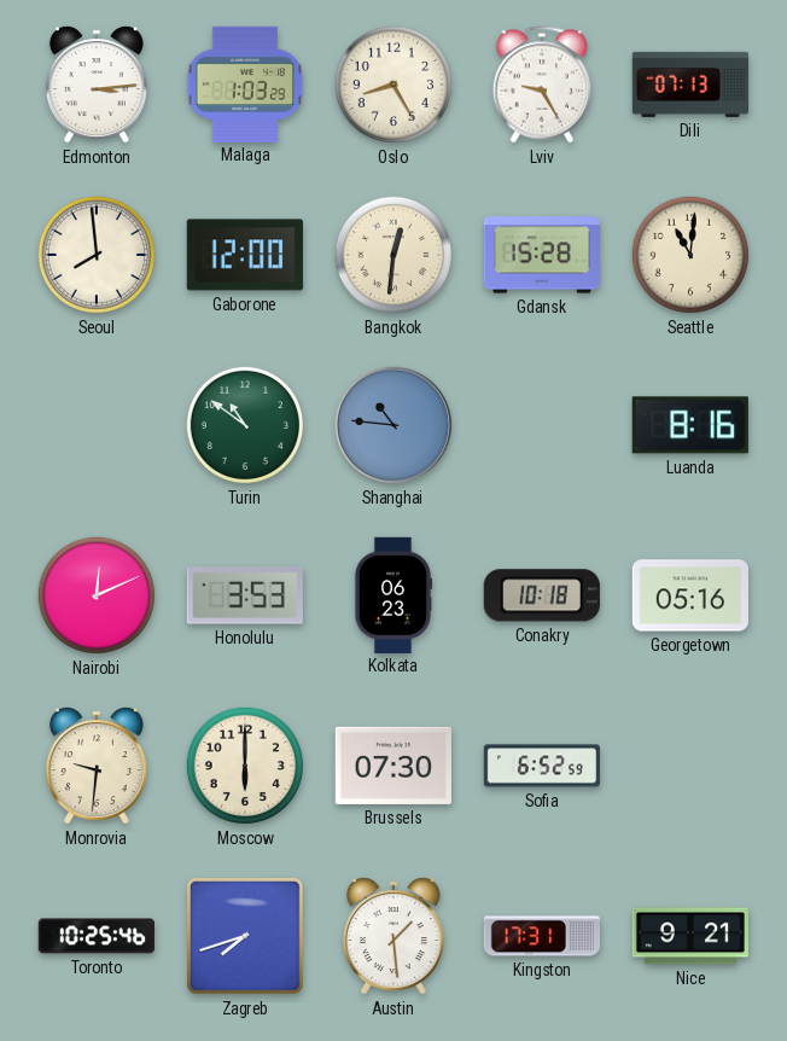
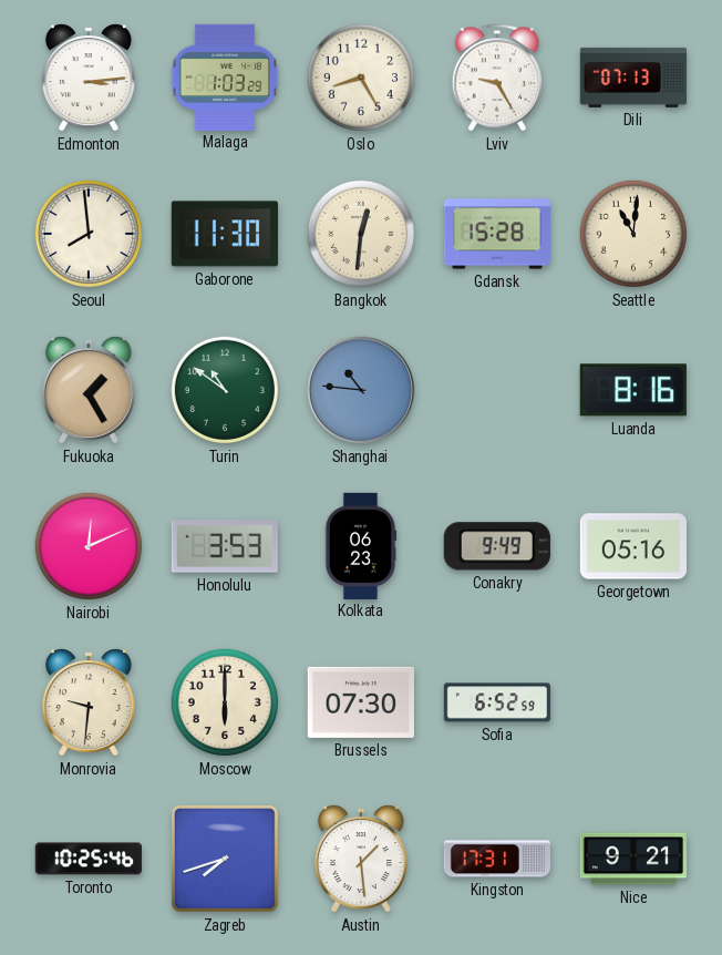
Gaborone: 12:00 -> 11:30 (225, 234)
Fukuoka: none -> 1:25 (89, 390)
Conakry: 10:18 -> 9:49 (497, 546)
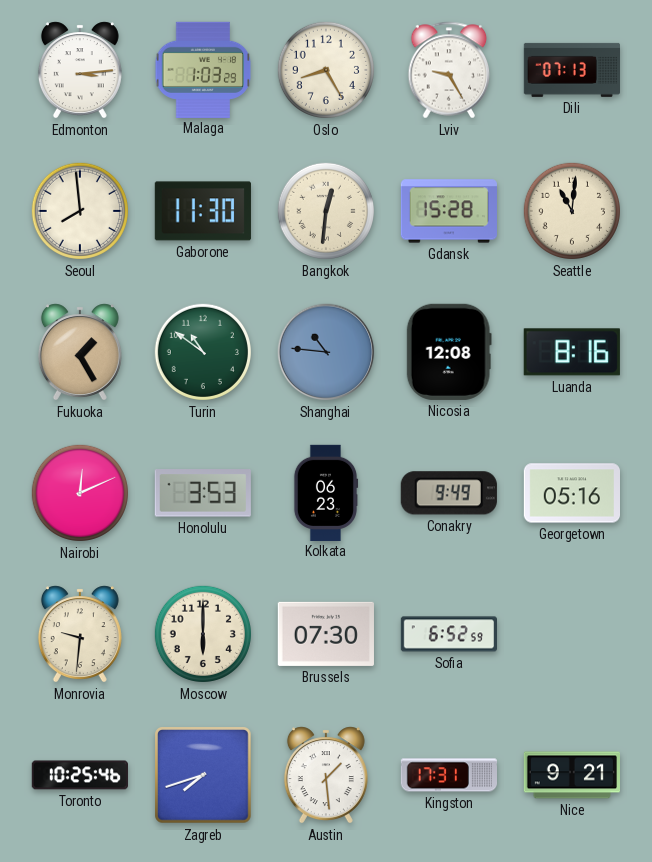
Nicosia: none -> 12:08 (449, 352)
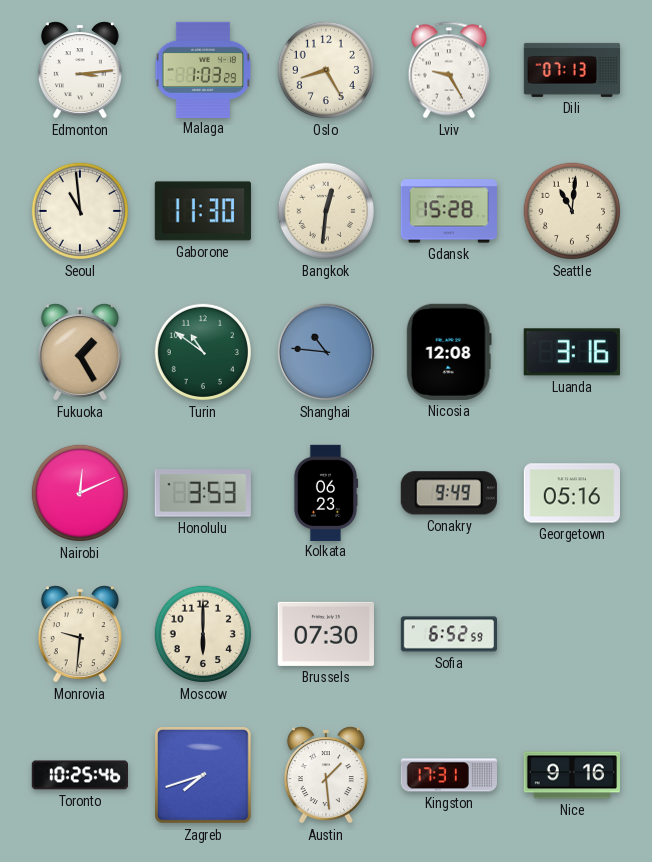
Seoul: 7:59 -> 10:59 (80, 211)
Luanda: 8:16 -> 3:16 (572, 352)
Nice: 9:21 -> 9:16 (571, 775)
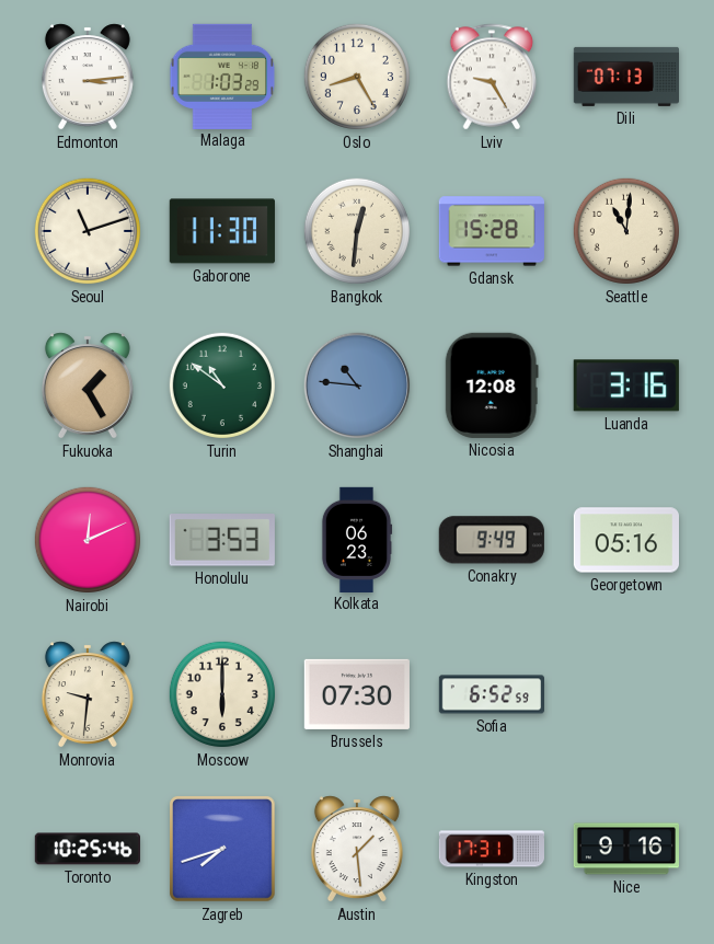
Seoul: 10:59 -> 11:12 (88, 231)
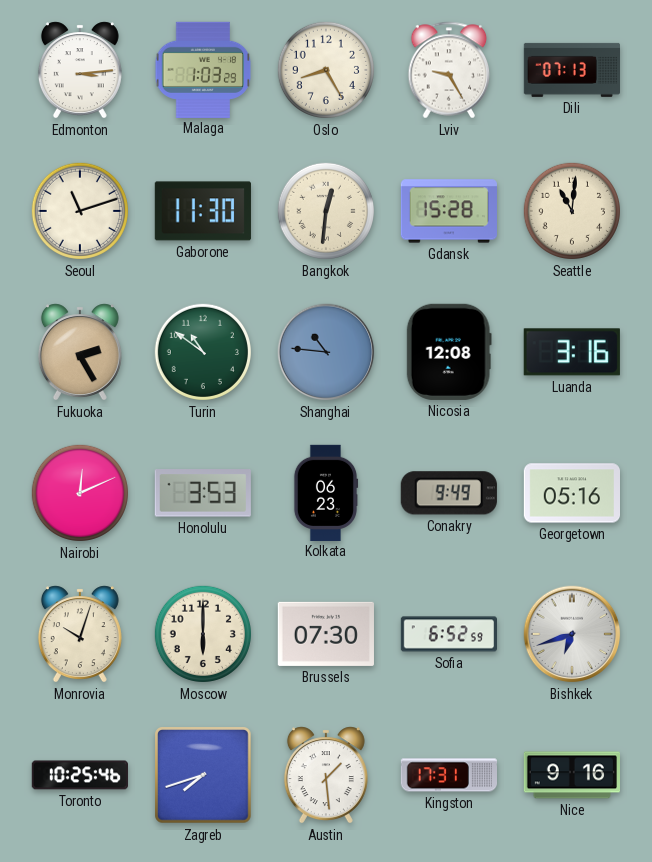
Fukuoka: 1:25 -> 2:25 (80, 352)
Monrovia: 9:31 -> 10:03 (80, 634)
Bishkek: none -> 6:42 (572, 634)
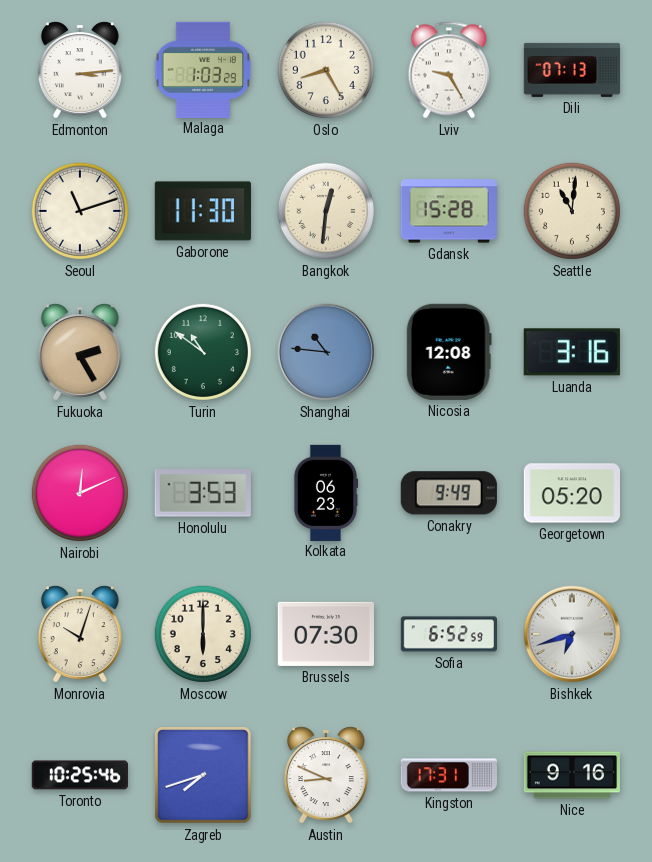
Georgetown: 05:16 -> 05:20 (571, 493)
Austin: 1:29 -> 8:49 (326, 775)
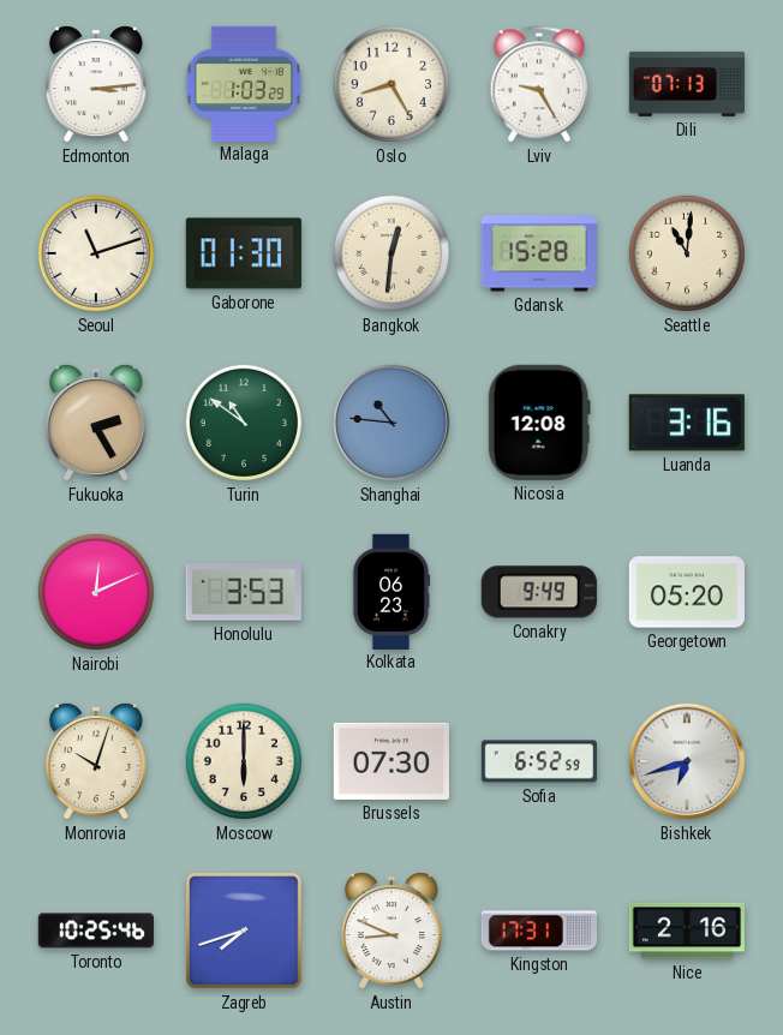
Gaborone: 11:30 -> 01:30 (244, 253)
Nice: 9:16 -> 2:16 (686, 931)
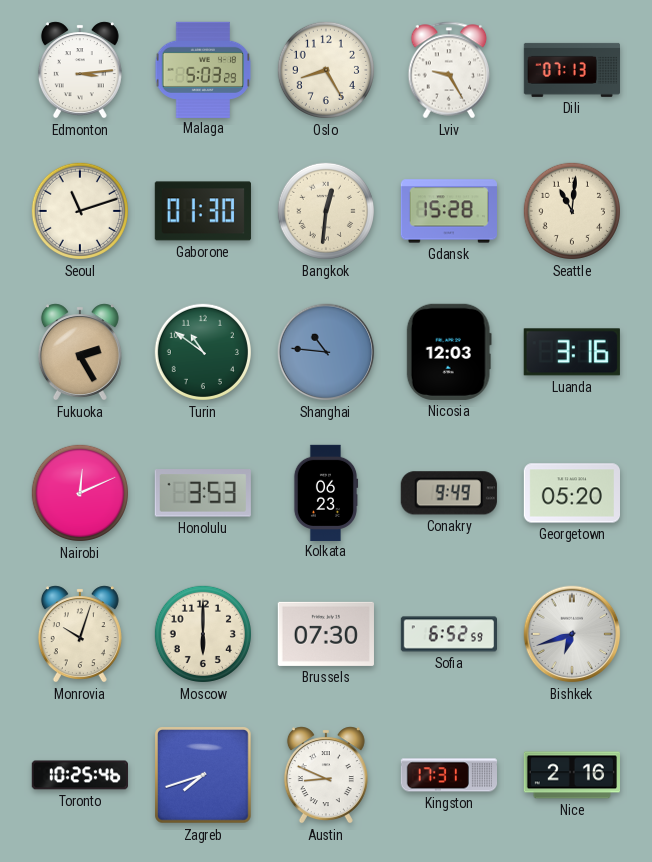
Malaga: 1:03 -> 5:03 (203, 69)
Nicosia: 12:08 -> 12:03 (449, 352)
